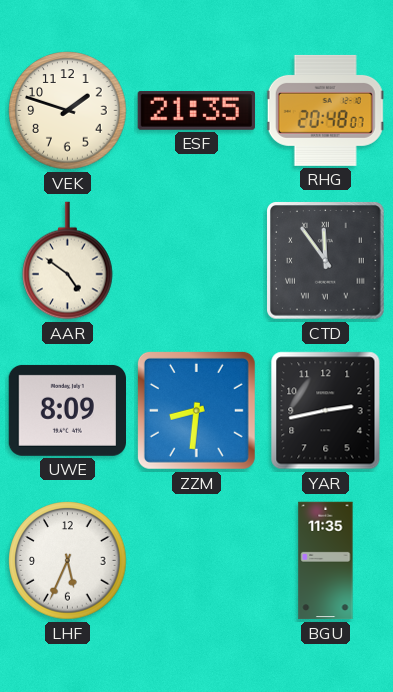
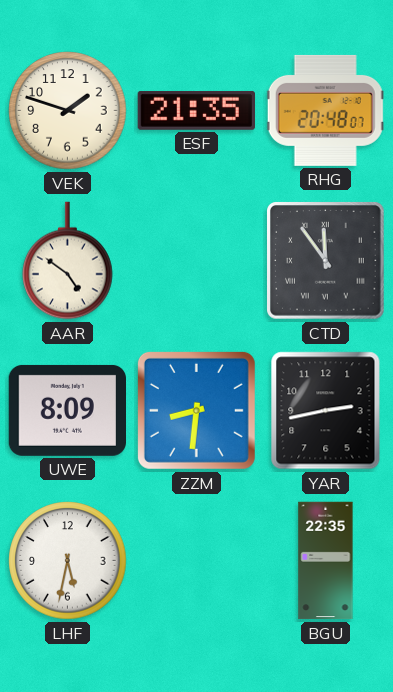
LHF: 5:34 -> 5:32 (68, 561)
BGU: 11:35 -> 22:35 (326, 561)
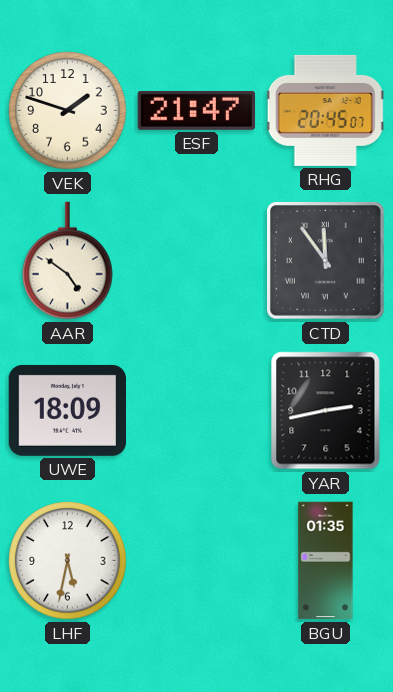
ESF: 21:35 -> 21:47 (196, 110)
RHG: 20:48 -> 20:45 (325, 110)
UWE: 8:09 -> 18:09 (67, 410)
ZZM: 8:31 -> none (196, 410)
BGU: 22:35 -> 01:35 (326, 561)
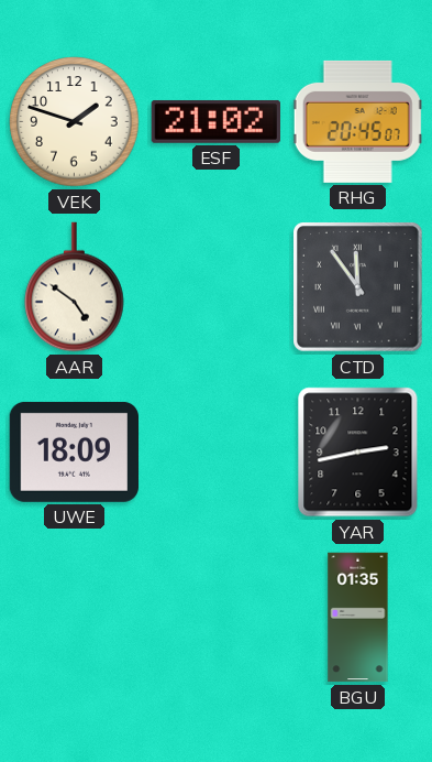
ESF: 21:47 -> 21:02 (215, 121)
LHF: 5:32 -> none (68, 561)
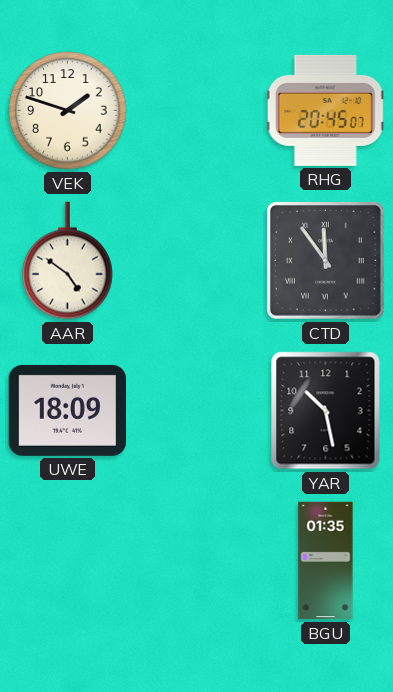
ESF: 21:02 -> none (215, 121)
YAR: 2:43 -> 10:28 (326, 411)
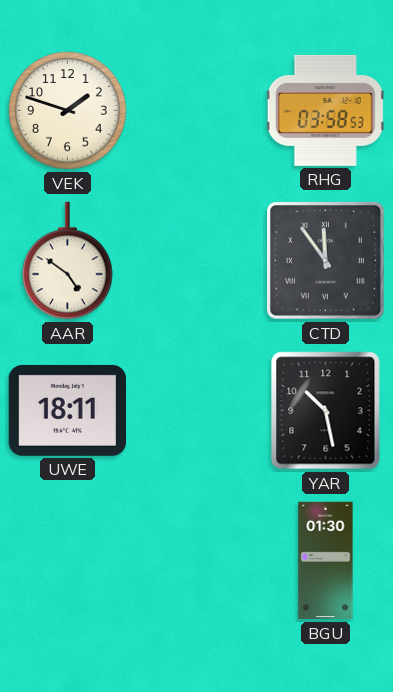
RHG: 20:45 -> 03:58 (325, 110)
UWE: 18:09 -> 18:11 (67, 410)
BGU: 01:35 -> 01:30 (326, 561)
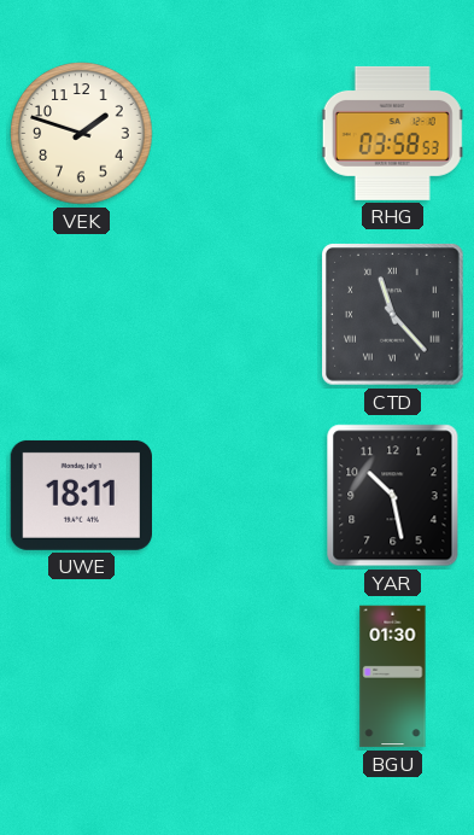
AAR: 4:51 -> none (68, 261)
CTD: 11:54 -> 11:23 (393, 315)
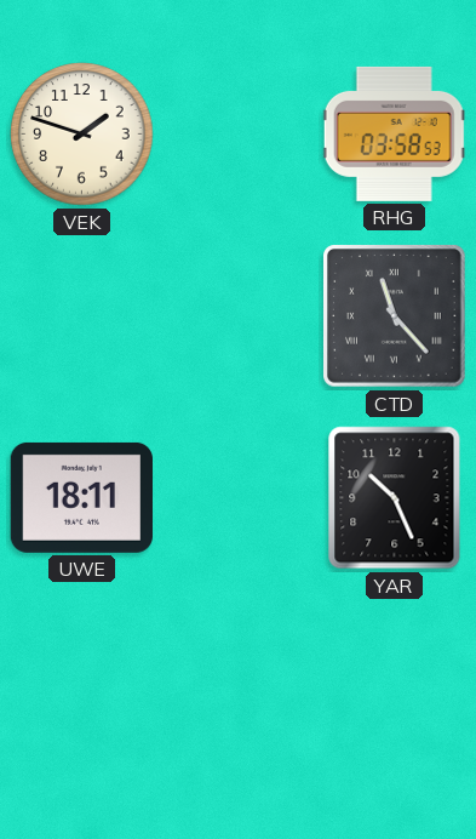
YAR: 10:28 -> 10:26 (395, 498)
BGU: 01:30 -> none (393, 677)
